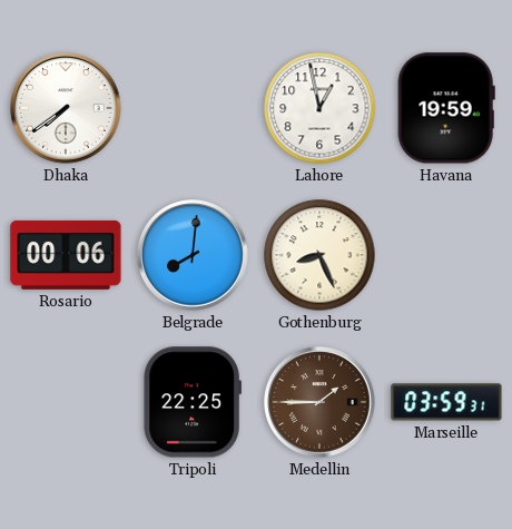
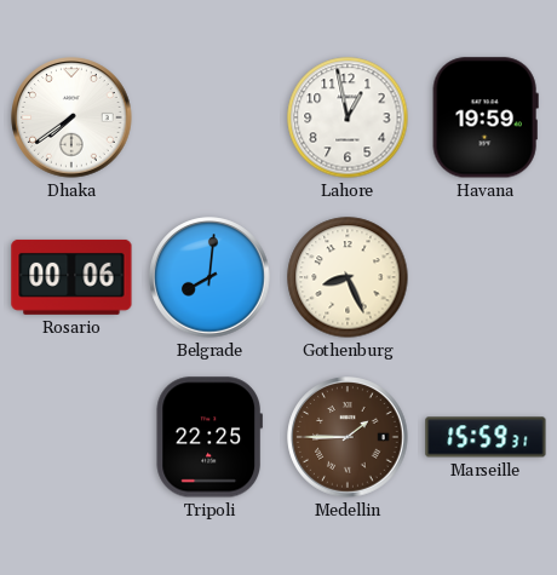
Marseille: 03:59 -> 15:59 (486, 437)
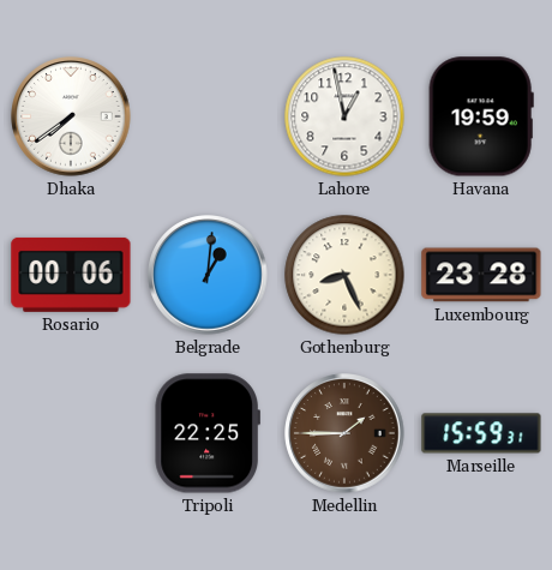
Belgrade: 8:01 -> 1:01 (208, 275)
Luxembourg: none -> 23:28 (481, 275)
